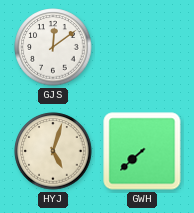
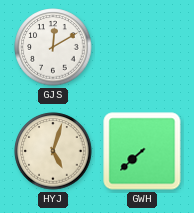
GJS: 12:09 -> 12:10 (53, 47)
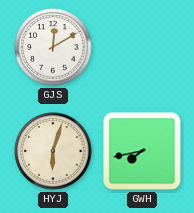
HYJ: 5:03 -> 6:03 (53, 151)
GWH: 7:38 -> 7:43 (142, 151)
